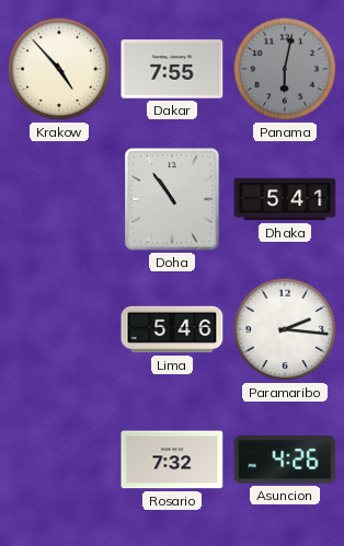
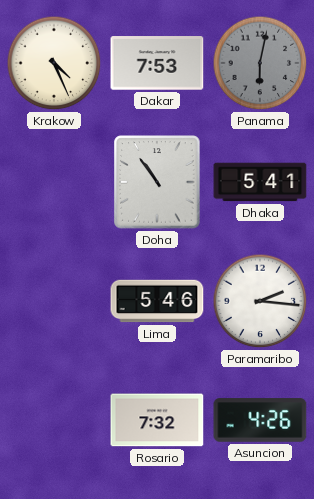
Krakow: 4:53 -> 4:26 (54, 63)
Dakar: 7:55 -> 7:53 (157, 63)
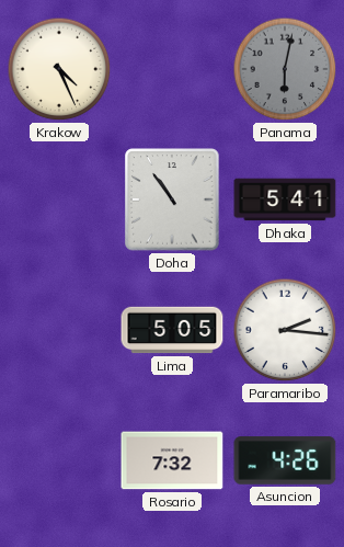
Dakar: 7:53 -> none (157, 63)
Lima: 5:46 -> 5:05 (172, 330)
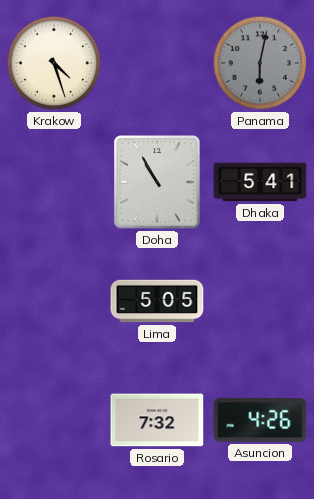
Krakow: 4:26 -> 4:27 (54, 63)
Doha: 10:54 -> 10:55 (157, 182)
Paramaribo: 2:16 -> none (285, 330)
